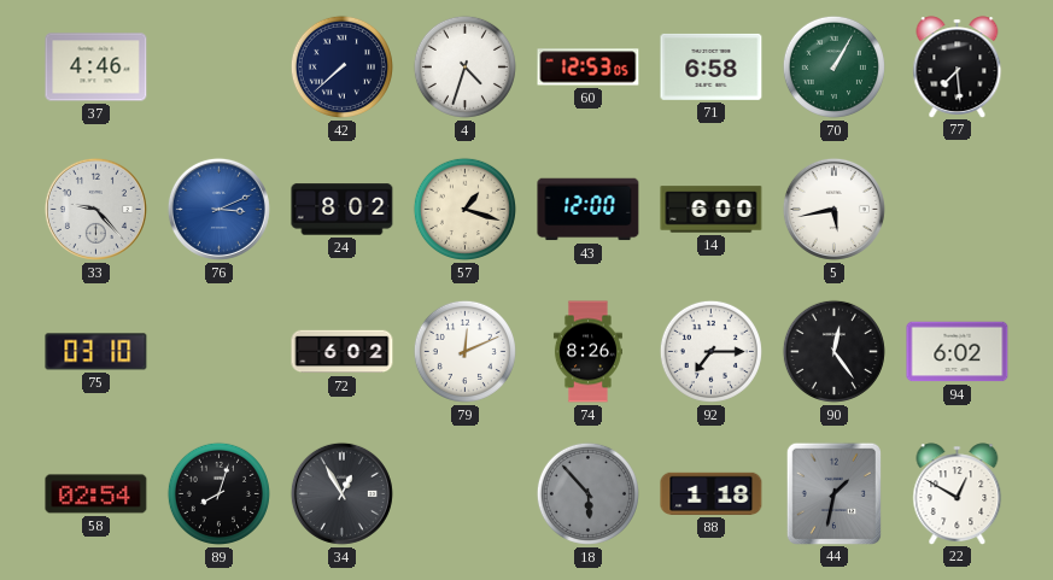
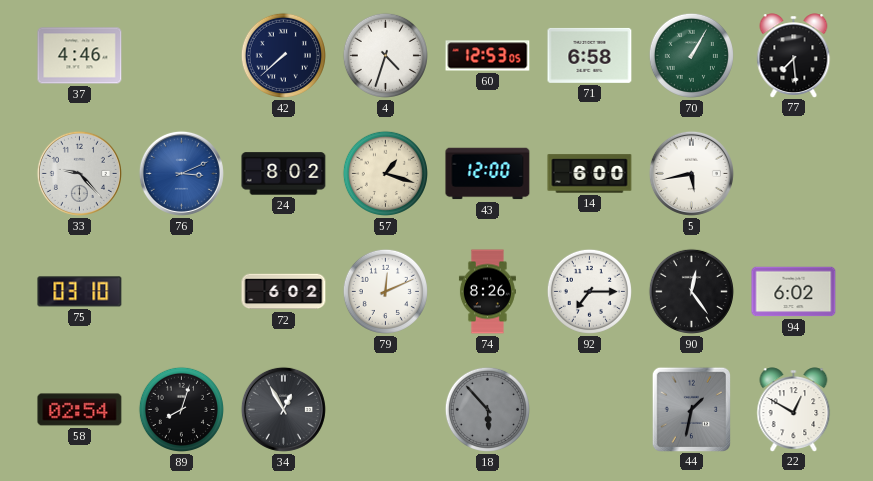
88: 1:18 -> none (712, 493)
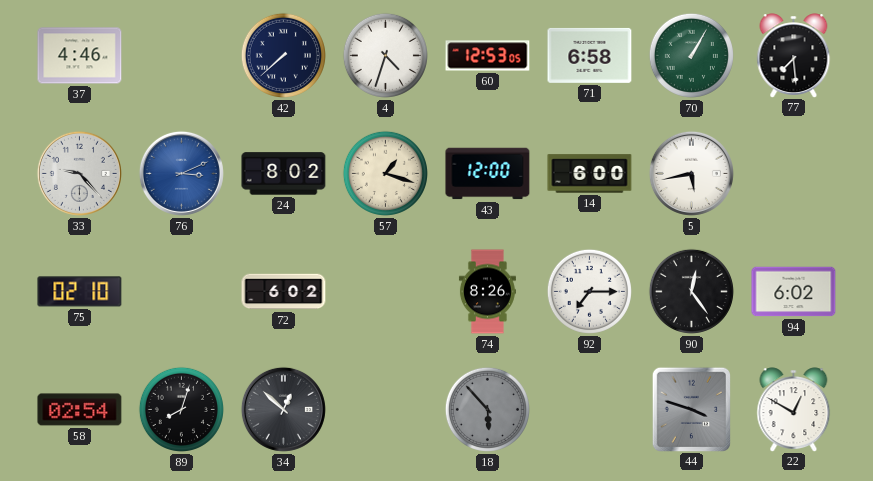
75: 03:10 -> 02:10 (80, 292)
79: 12:11 -> none (385, 291)
34: 12:55 -> 12:52 (283, 409)
44: 1:32 -> 3:48 (691, 409)
